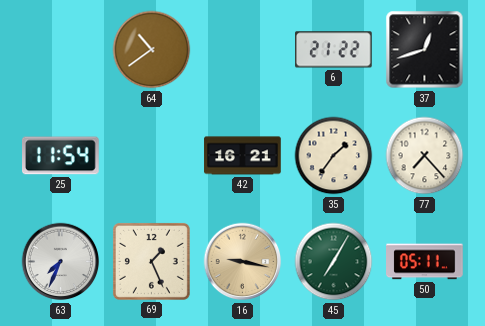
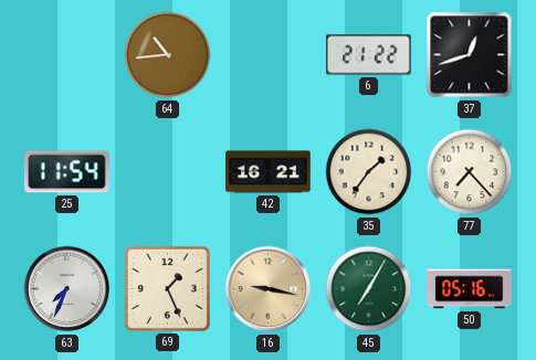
64: 10:39 -> 10:44 (168, 55)
50: 05:11 -> 05:16 (470, 289)
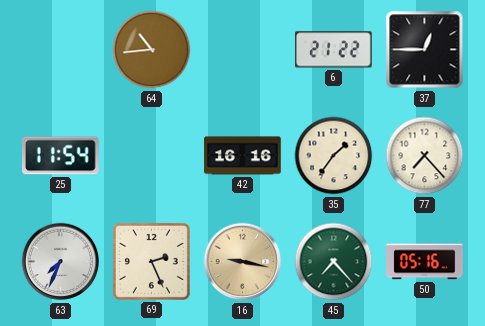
37: 12:42 -> 12:45 (425, 50)
42: 16:21 -> 16:16 (243, 156)
69: 1:26 -> 2:26 (151, 261)
45: 7:05 -> 7:23 (334, 262)
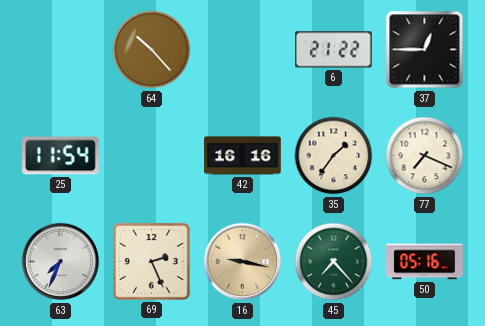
64: 10:44 -> 10:23 (152, 50)
77: 7:23 -> 7:19 (425, 156)
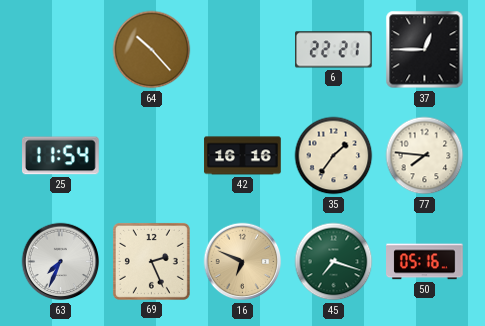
6: 21:22 -> 22:21 (334, 50)
77: 7:19 -> 7:46 (425, 156)
16: 9:17 -> 6:49 (243, 262)
45: 7:23 -> 7:18 (334, 262)
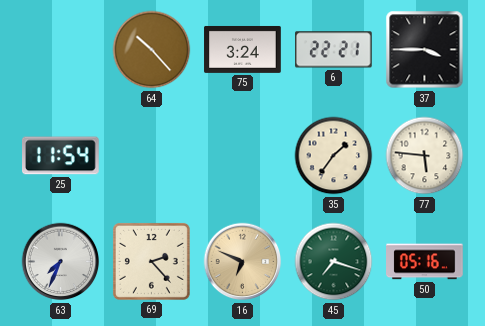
75: none -> 3:24 (243, 49)
37: 12:45 -> 3:45 (425, 50)
42: 16:16 -> none (243, 156)
77: 7:46 -> 5:46 (425, 156)
69: 2:26 -> 2:23 (151, 261)
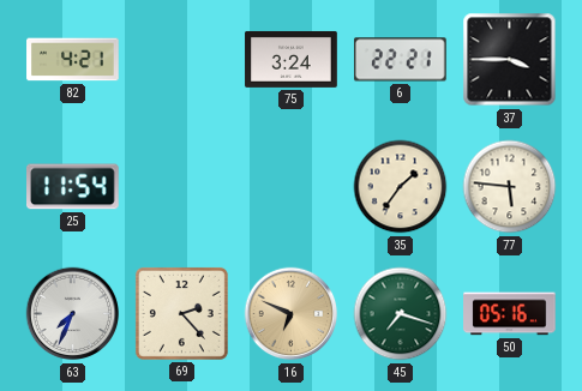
82: none -> 4:21 (73, 60)
64: 10:23 -> none (152, 50)
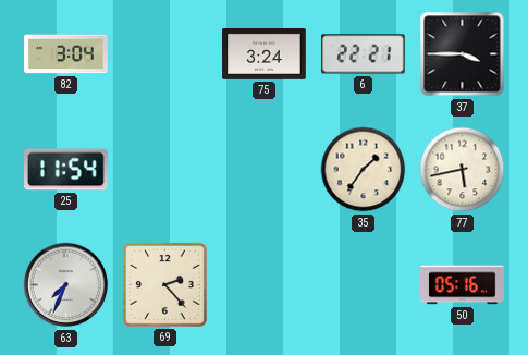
82: 4:21 -> 3:04 (66, 54)
77: 5:46 -> 5:43 (463, 170)
16: 6:49 -> none (292, 314)
45: 7:18 -> none (401, 314)
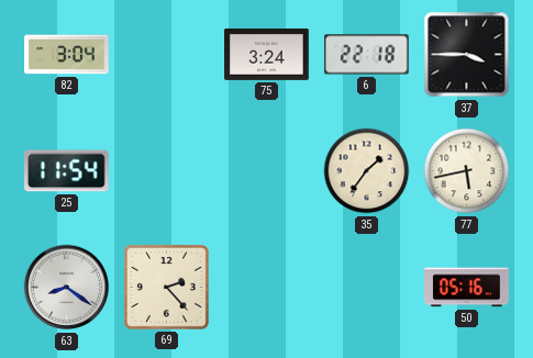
6: 22:21 -> 22:18 (367, 55)
63: 7:34 -> 8:21 (67, 288)
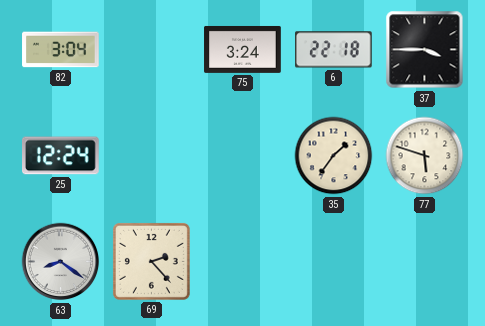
25: 11:54 -> 12:24 (61, 156)
77: 5:43 -> 5:48 (425, 156)
50: 05:16 -> none (467, 288)
